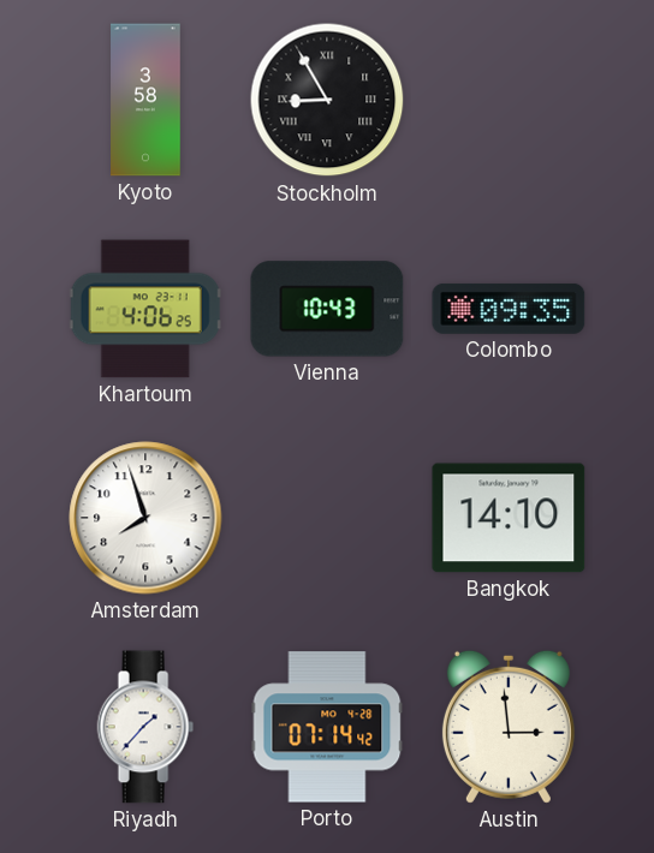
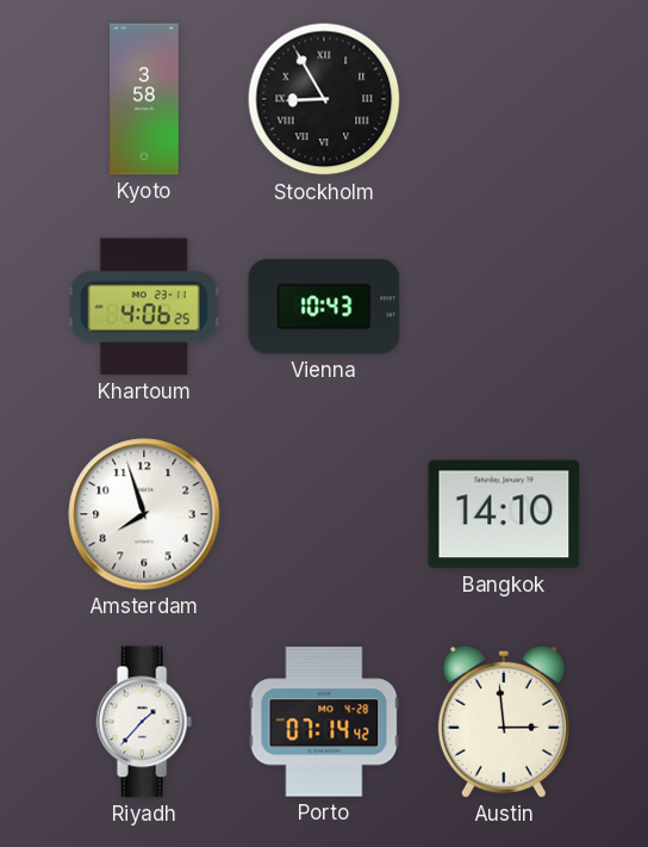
Colombo: 09:35 -> none (509, 309)
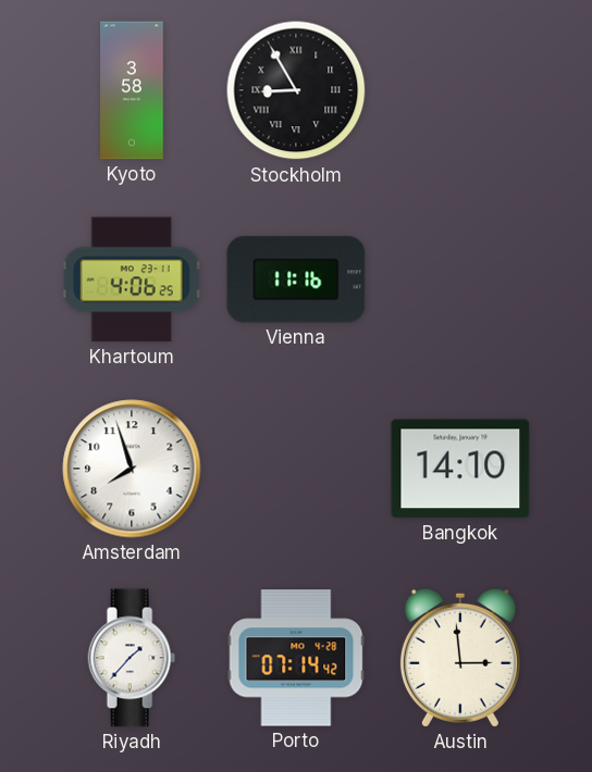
Vienna: 10:43 -> 11:16 (296, 279)
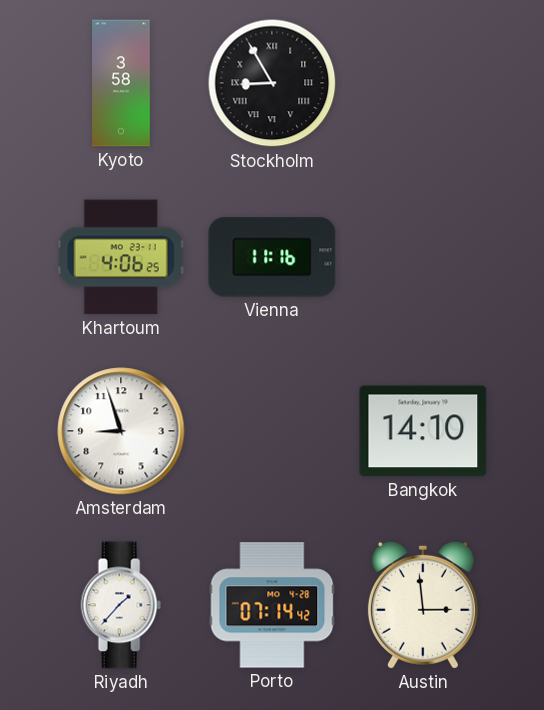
Amsterdam: 7:57 -> 8:57 (121, 431)
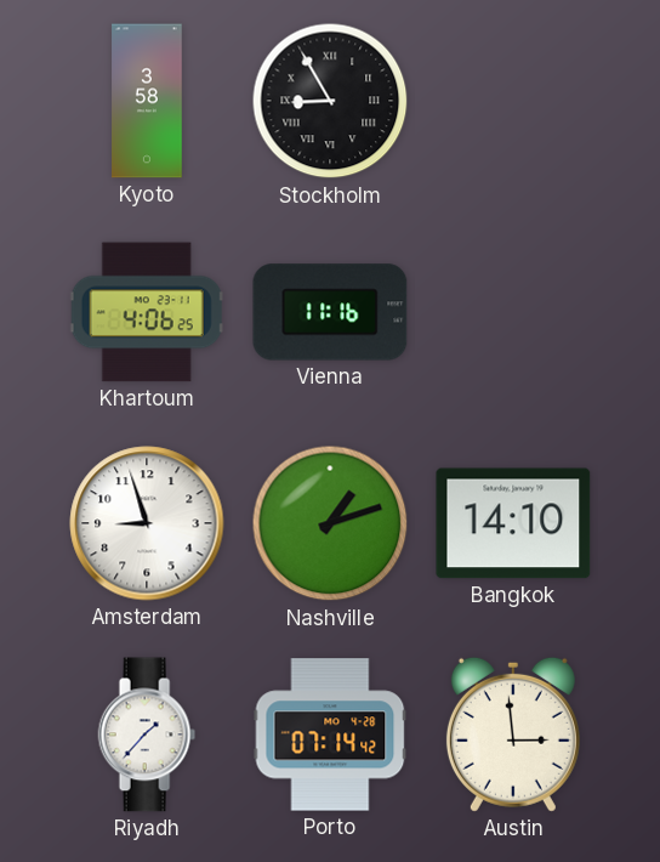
Nashville: none -> 1:12 (330, 523)
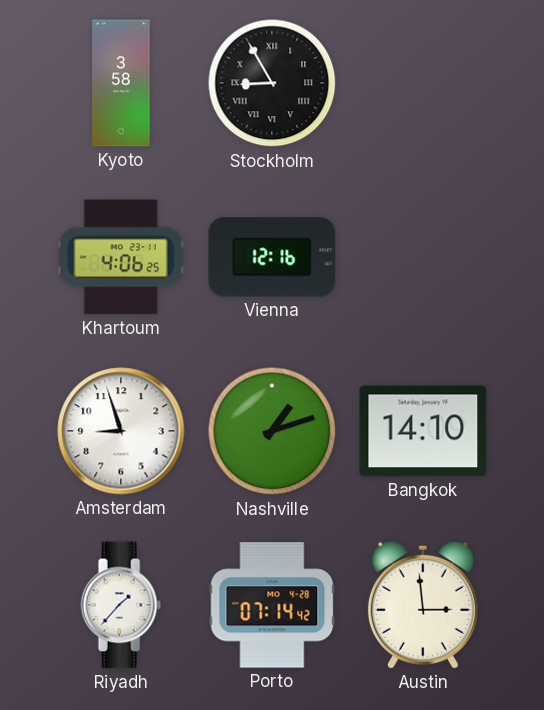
Vienna: 11:16 -> 12:16 (272, 257)
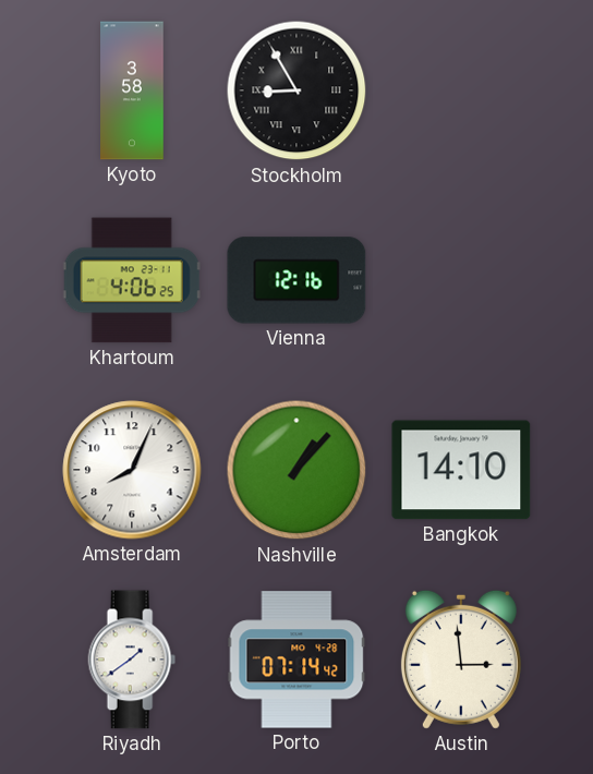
Amsterdam: 8:57 -> 8:04 (132, 470)
Nashville: 1:12 -> 1:07 (296, 470)
Riyadh: 1:37 -> 1:39 (132, 660)
